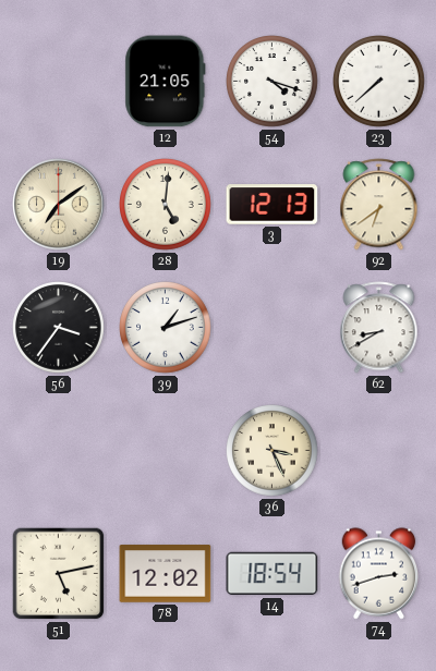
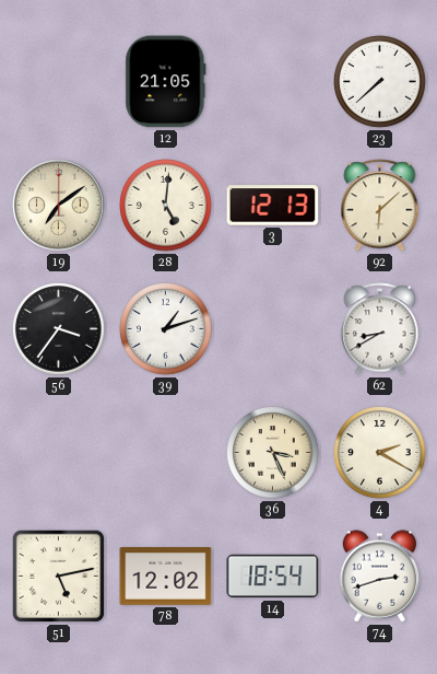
54: 4:18 -> none (272, 82)
92: 6:39 -> 6:08 (380, 206)
4: none -> 2:20 (380, 453)
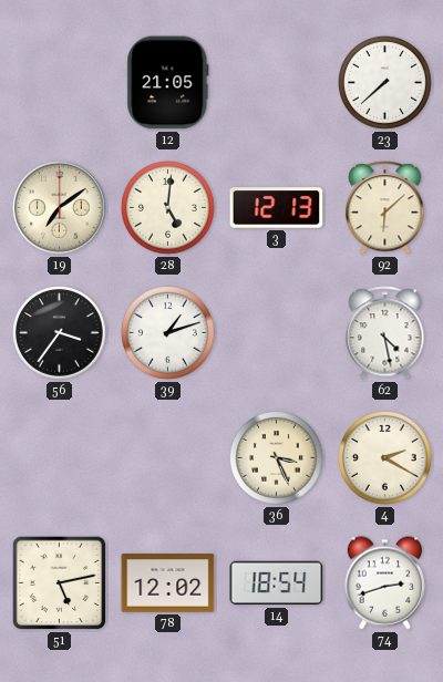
62: 8:40 -> 4:28 (385, 333)
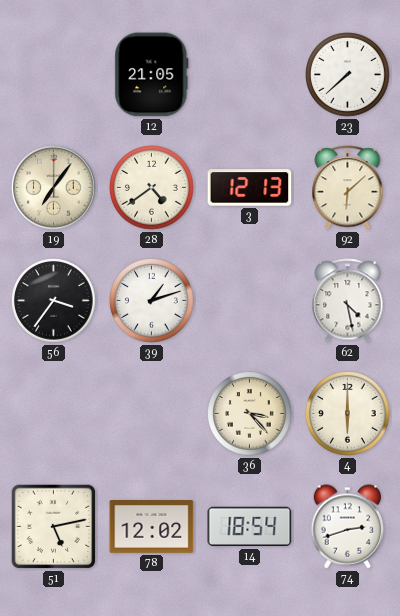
19: 7:09 -> 7:06 (54, 188)
28: 5:01 -> 4:39 (152, 188)
36: 3:26 -> 3:23 (250, 414)
4: 2:20 -> 6:00 (348, 414)
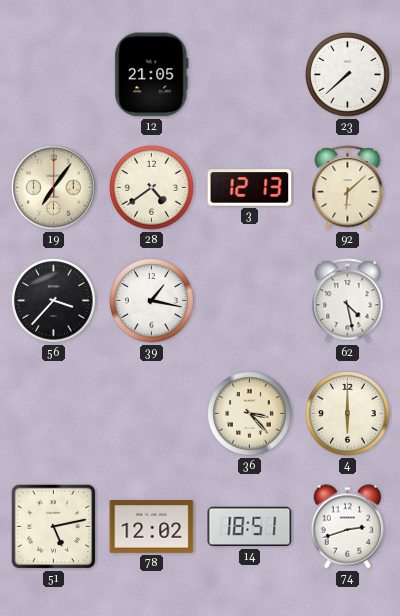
56: 3:36 -> 3:37 (54, 301)
39: 1:12 -> 1:17 (152, 301)
14: 18:54 -> 18:51 (250, 527)
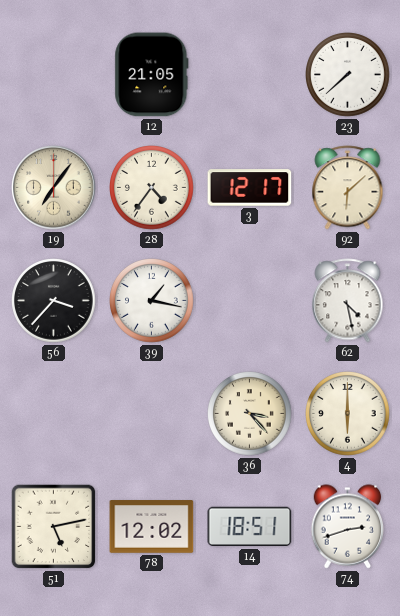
28: 4:39 -> 4:36 (152, 188)
3: 12:13 -> 12:17 (250, 188)
